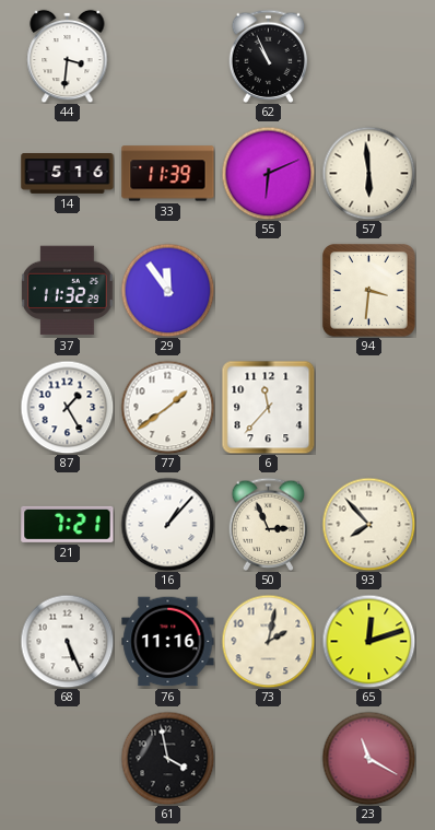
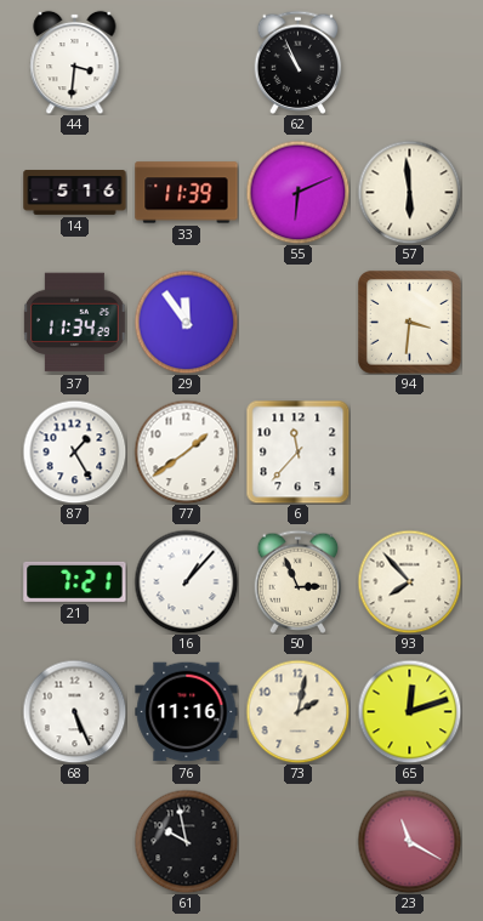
37: 11:32 -> 11:34 (75, 323)
61: 3:58 -> 9:58 (186, 841)
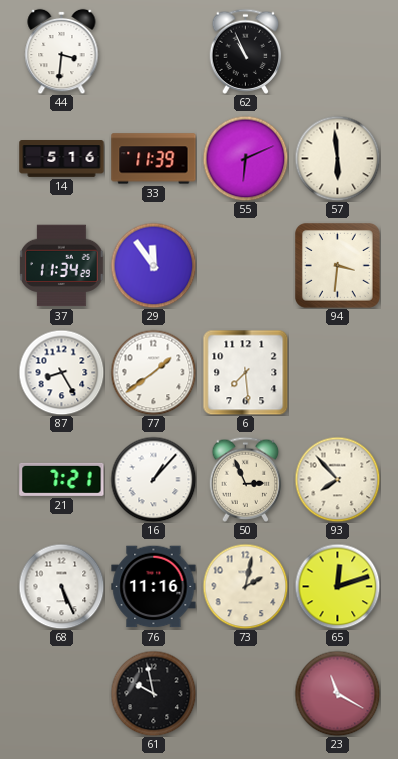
87: 1:25 -> 8:25 (61, 372)
6: 11:37 -> 7:29 (245, 372)
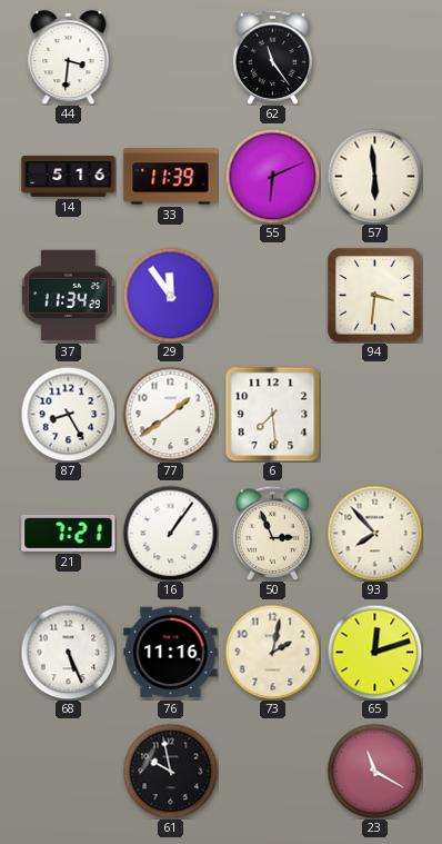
62: 10:56 -> 11:24 (273, 57)
16: 1:07 -> 1:06 (170, 533)
